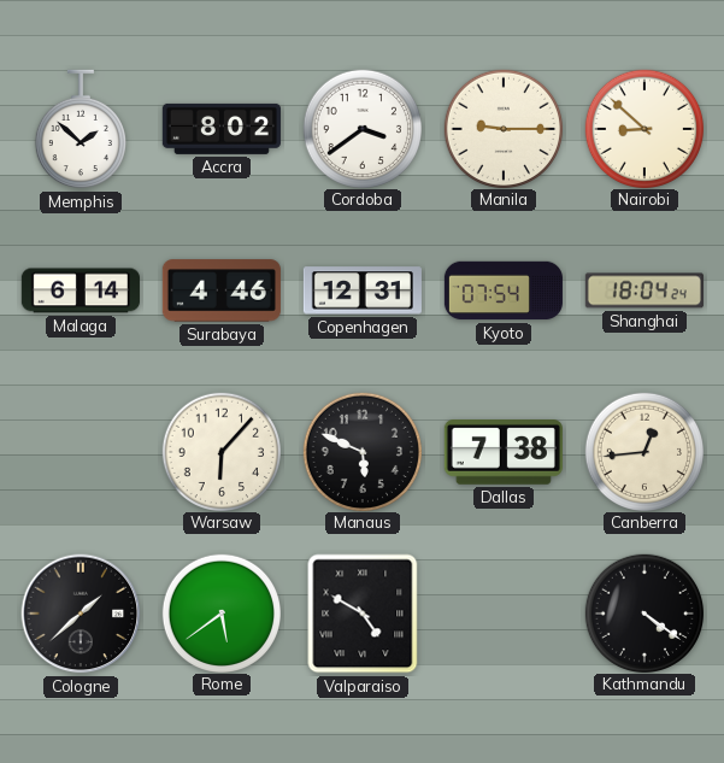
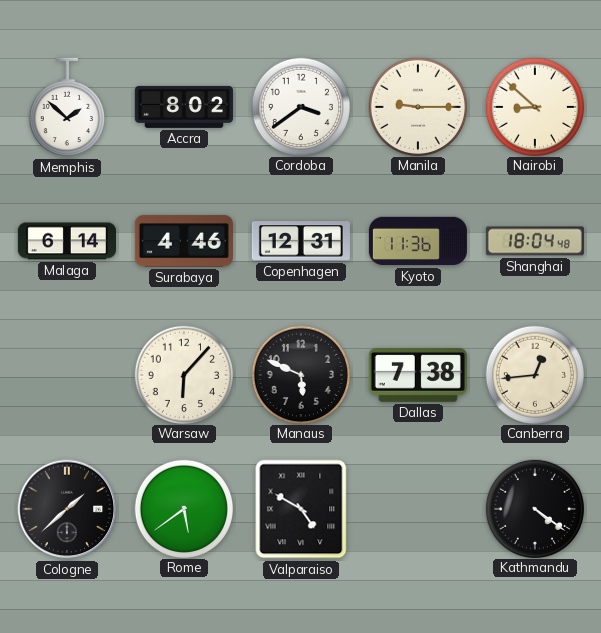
Kyoto: 07:54 -> 11:36 (418, 241)
Shanghai: 18:04:24 -> 18:04:48 (535, 241)
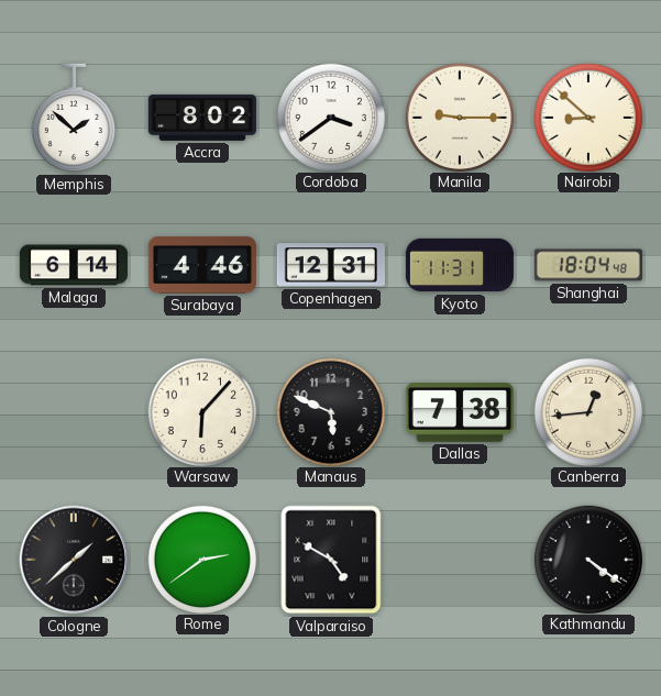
Kyoto: 11:36 -> 11:31 (460, 265)
Rome: 5:39 -> 2:39 (201, 559)
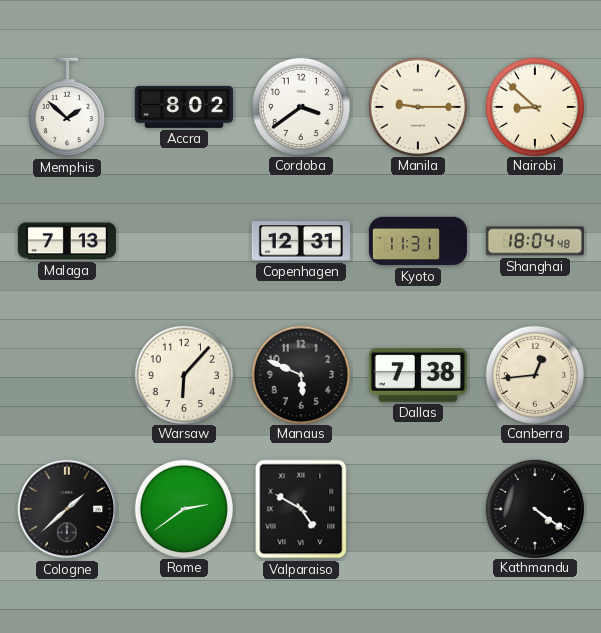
Malaga: 6:14 -> 7:13 (67, 241)
Surabaya: 4:46 -> none (202, 265)
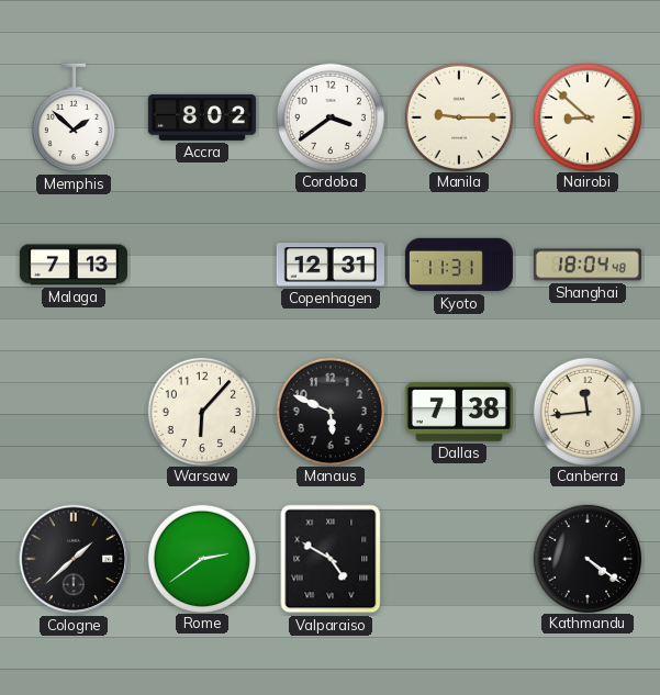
Canberra: 12:44 -> 11:44 (586, 411)
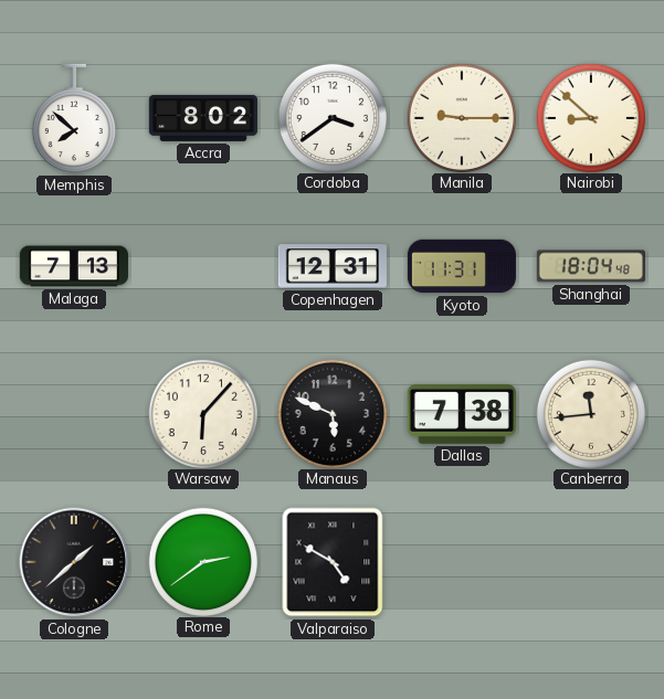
Memphis: 1:52 -> 7:52 (74, 118)
Kathmandu: 4:21 -> none (586, 558)
